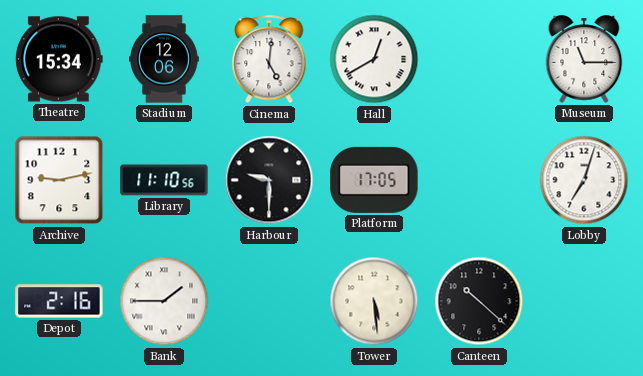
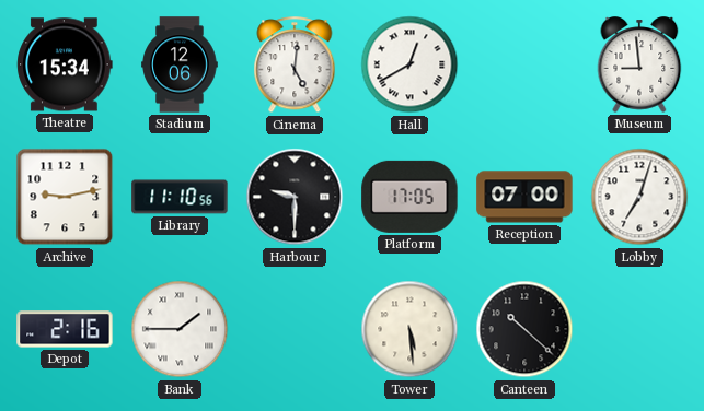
Museum: 11:15 -> 8:59 (639, 64)
Reception: none -> 07:00 (524, 197)
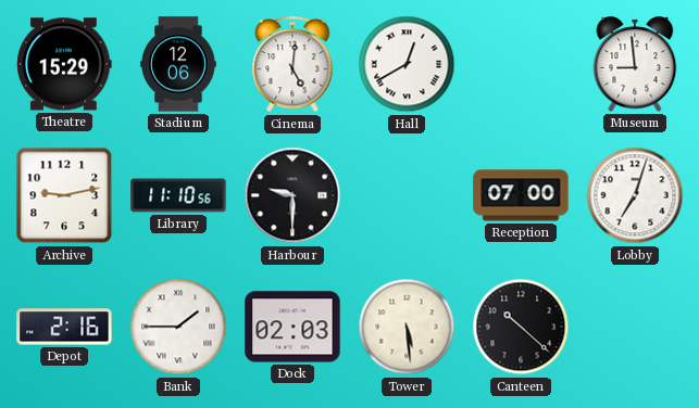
Theatre: 15:34 -> 15:29 (64, 64)
Platform: 17:05 -> none (409, 197)
Dock: none -> 02:03 (292, 327)
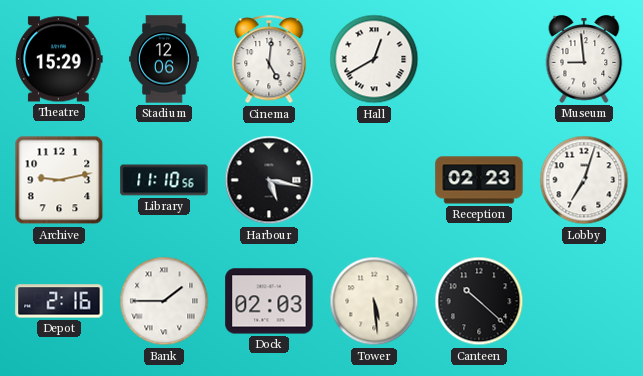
Harbour: 9:30 -> 5:17 (269, 180)
Reception: 07:00 -> 02:23 (479, 180)
